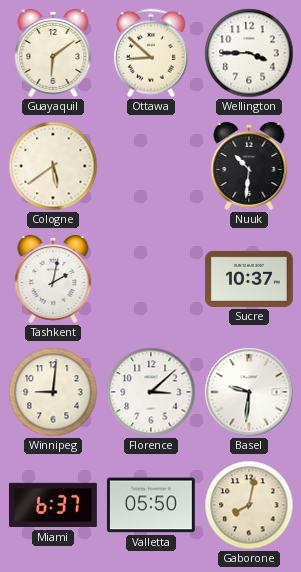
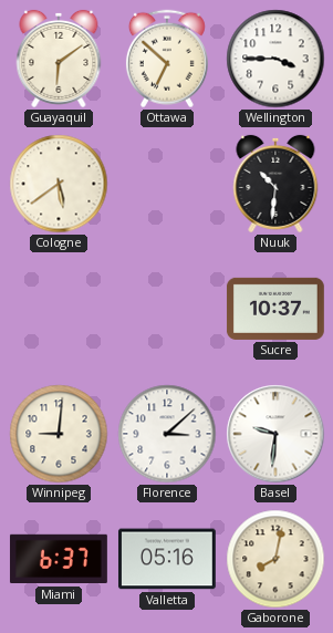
Ottawa: 8:52 -> 6:52 (167, 59)
Tashkent: 2:02 -> none (53, 279)
Valletta: 05:50 -> 05:16 (167, 559)
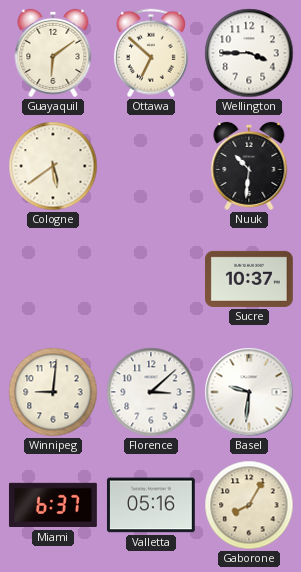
Gaborone: 8:02 -> 8:05 (249, 505)
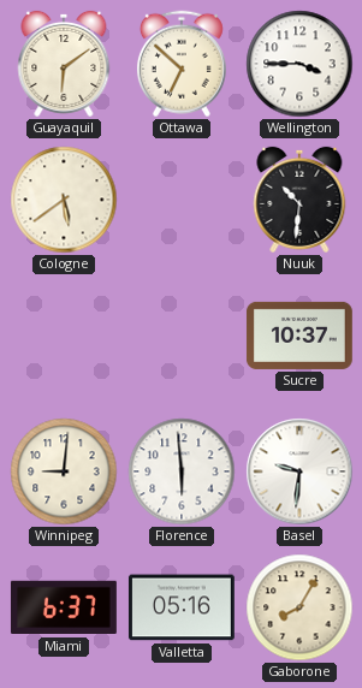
Florence: 3:08 -> 5:59 (182, 471)
